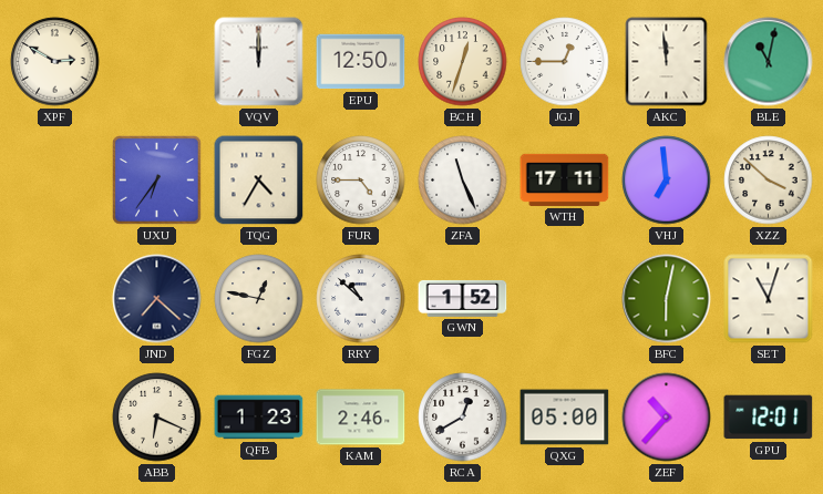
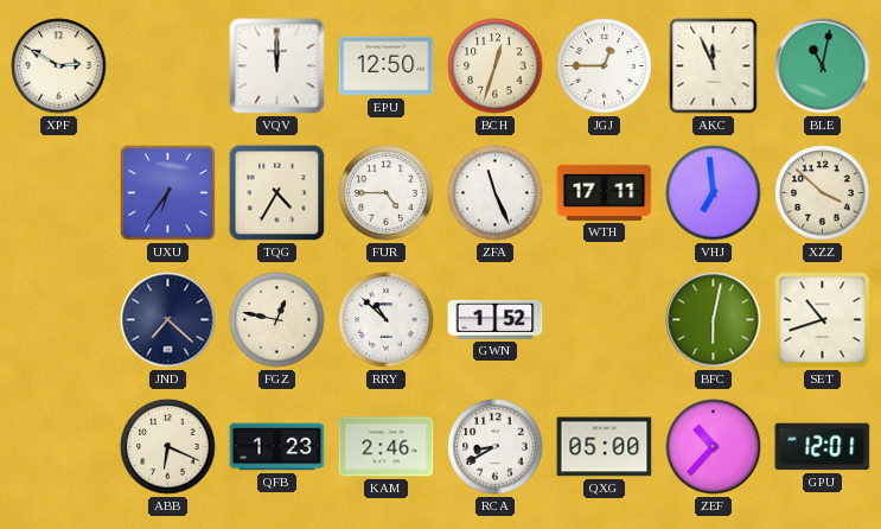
AKC: 11:59 -> 11:56 (714, 66)
SET: 11:03 -> 10:42 (823, 320)
RCA: 12:40 -> 8:40 (496, 447)
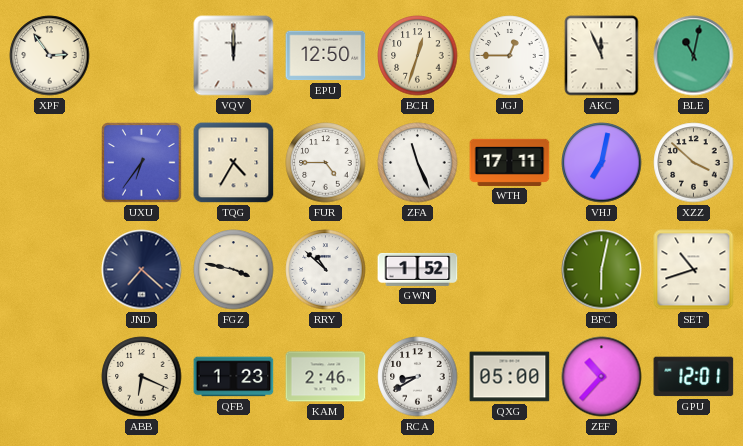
XPF: 2:50 -> 2:54 (50, 56)
VHJ: 6:59 -> 7:02 (602, 163)
FGZ: 12:47 -> 3:47 (234, 270)
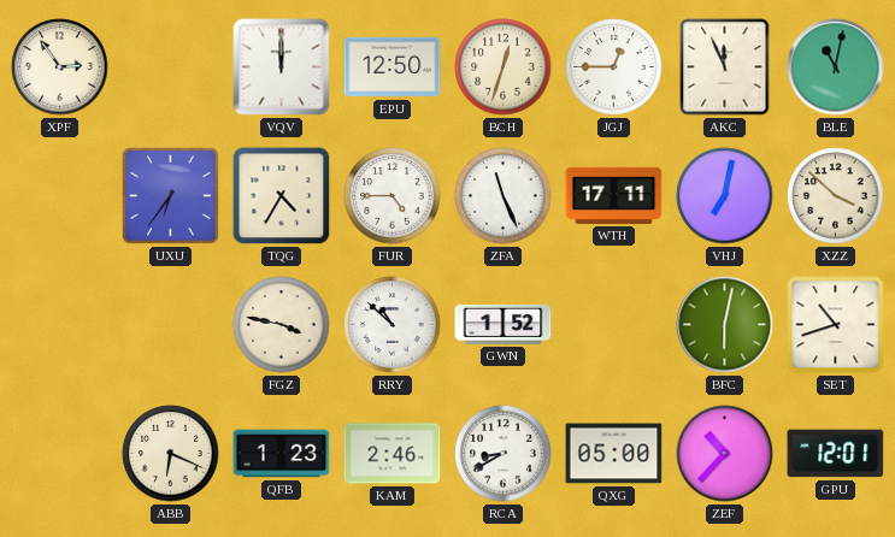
JND: 7:22 -> none (142, 270)
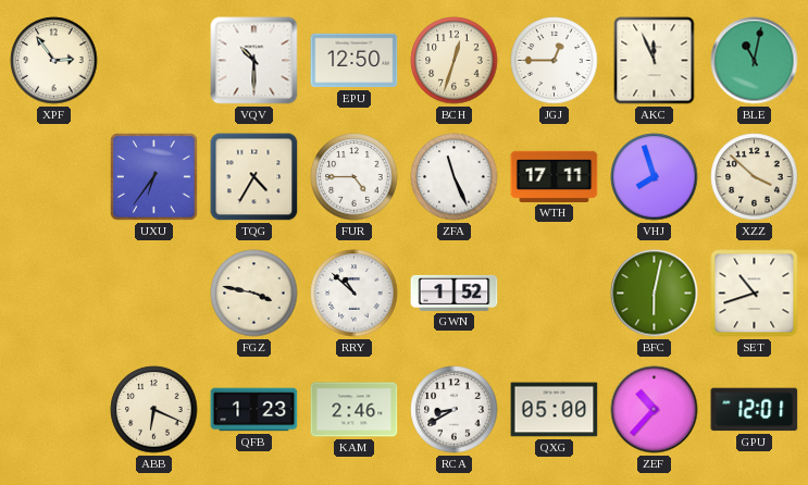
VQV: 12:00 -> 10:30 (254, 61)
VHJ: 7:02 -> 7:57 (655, 177)
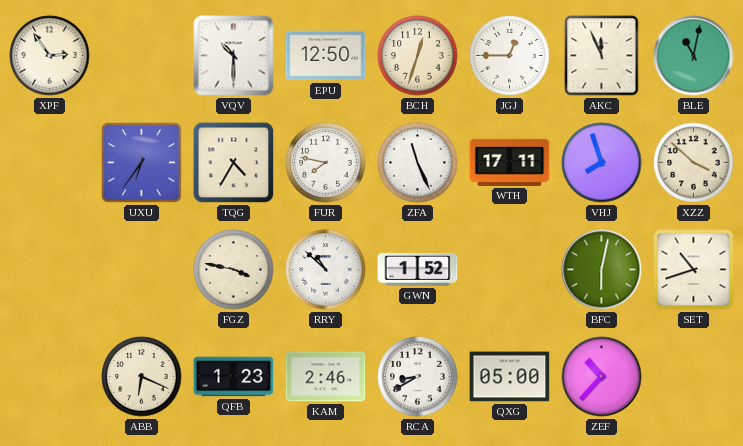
FUR: 4:45 -> 7:47 (326, 163)
GPU: 12:01 -> none (755, 410)
